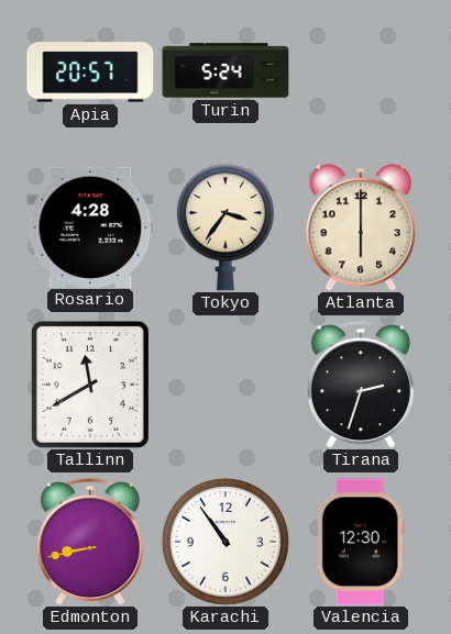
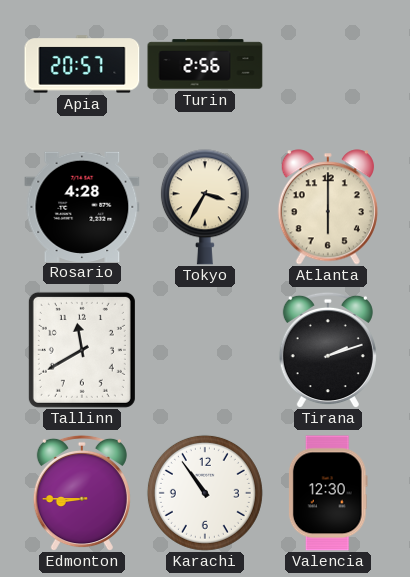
Turin: 5:24 -> 2:56 (205, 64)
Tokyo: 3:36 -> 3:35 (205, 207)
Tirana: 2:33 -> 2:12 (328, 350)
Edmonton: 8:43 -> 8:45 (82, 493)
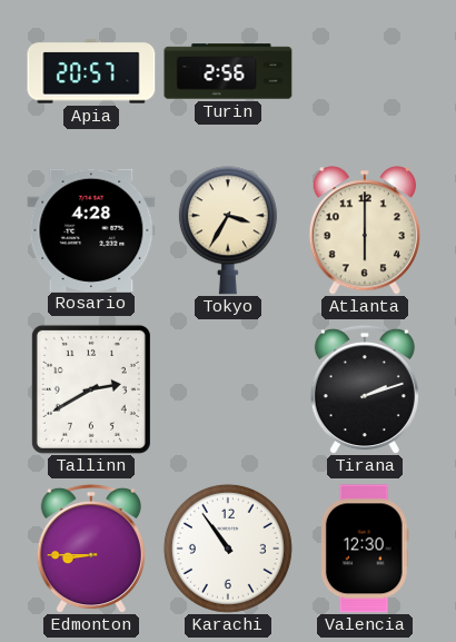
Tallinn: 11:40 -> 2:40 (91, 389)
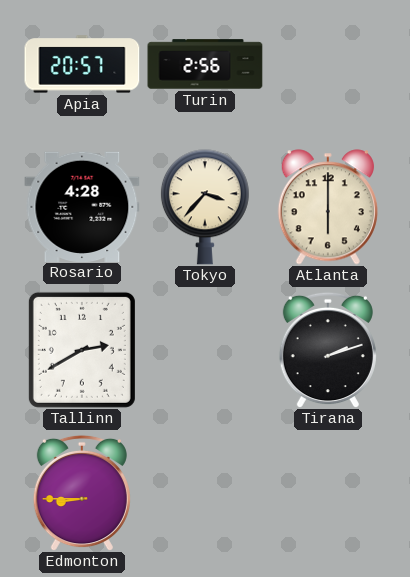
Tokyo: 3:35 -> 3:37 (205, 207)
Karachi: 10:54 -> none (228, 549)
Valencia: 12:30 -> none (365, 549)
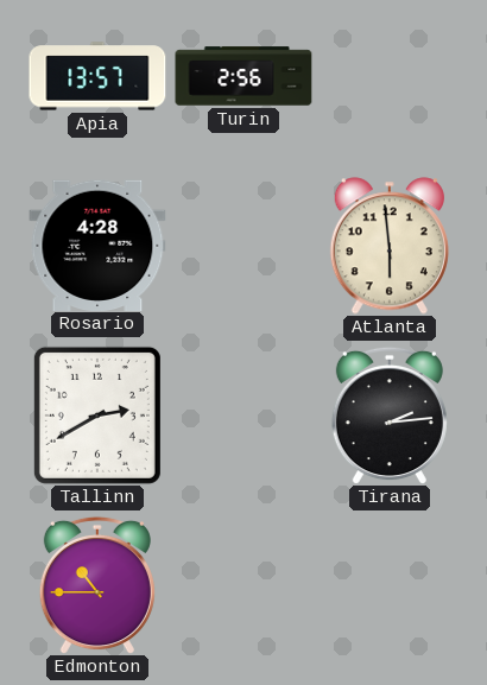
Apia: 20:57 -> 13:57 (97, 76)
Tokyo: 3:37 -> none (205, 207)
Atlanta: 6:00 -> 5:59 (390, 246)
Tirana: 2:12 -> 2:14 (390, 416)
Edmonton: 8:45 -> 10:45 (97, 585)
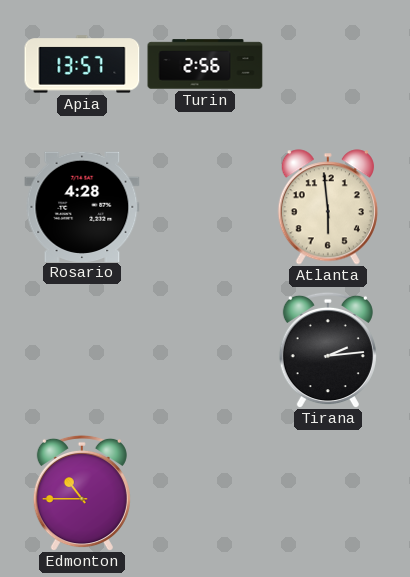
Tallinn: 2:40 -> none (97, 416)
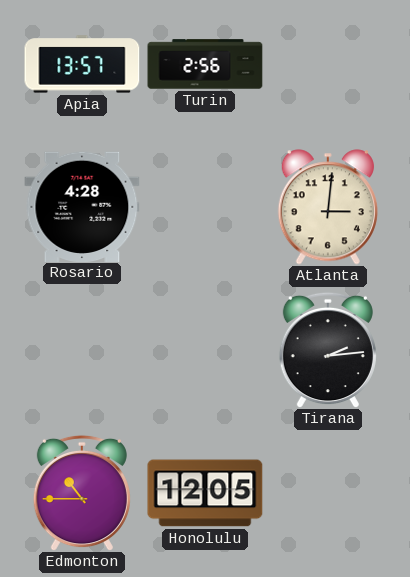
Atlanta: 5:59 -> 3:01 (328, 207)
Honolulu: none -> 12:05 (205, 493)
